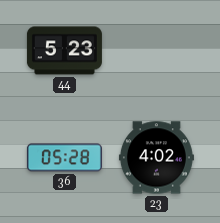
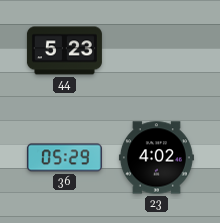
36: 05:28 -> 05:29 (64, 158)
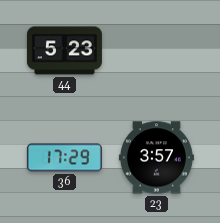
36: 05:29 -> 17:29 (64, 158)
23: 4:02 -> 3:57 (156, 158)
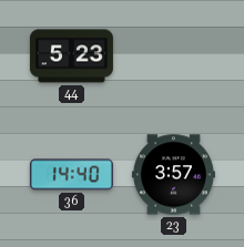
36: 17:29 -> 14:40 (71, 175)
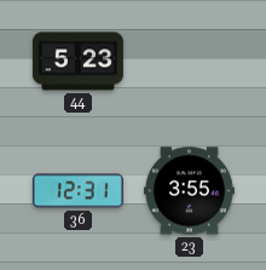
36: 14:40 -> 12:31 (77, 191)
23: 3:57 -> 3:55 (189, 191)
